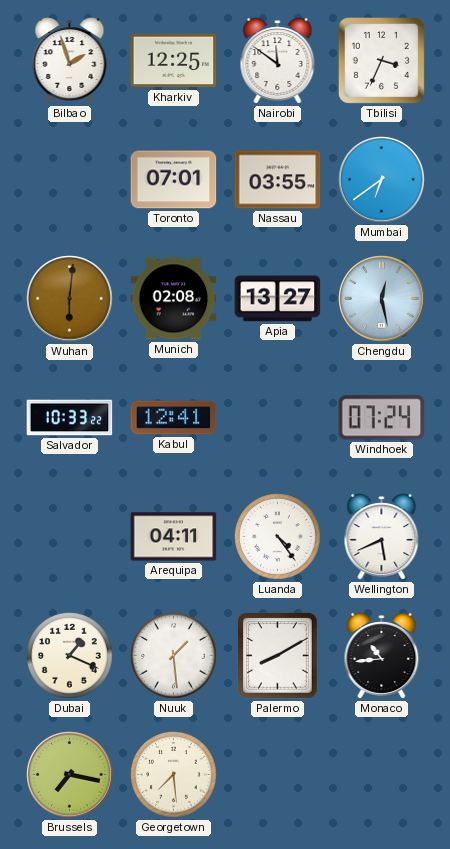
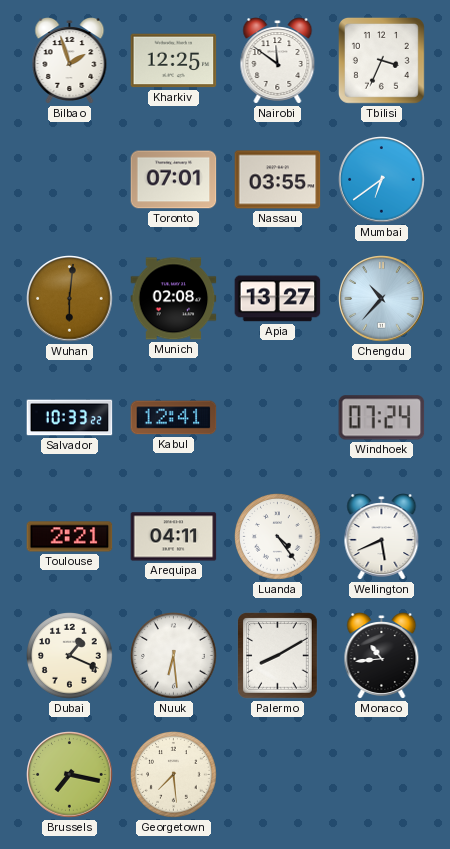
Chengdu: 12:28 -> 10:37 (382, 299)
Toulouse: none -> 2:21 (70, 537)
Nuuk: 1:29 -> 6:29 (174, 656)
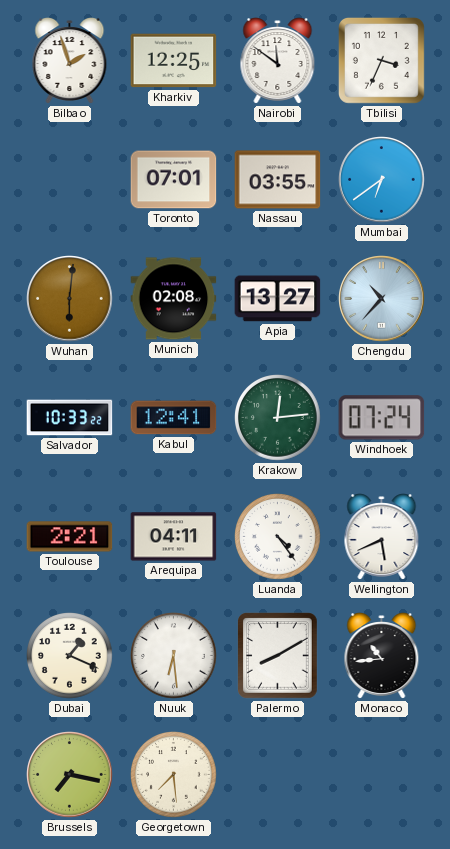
Krakow: none -> 12:14 (278, 418)
